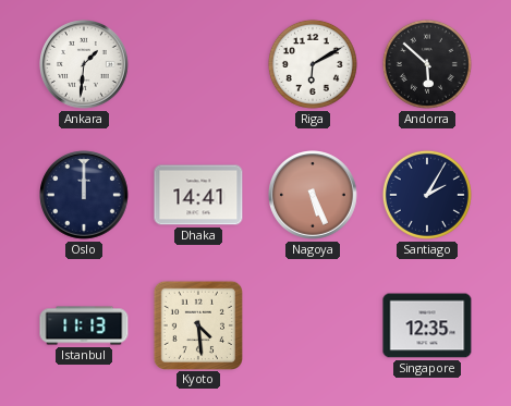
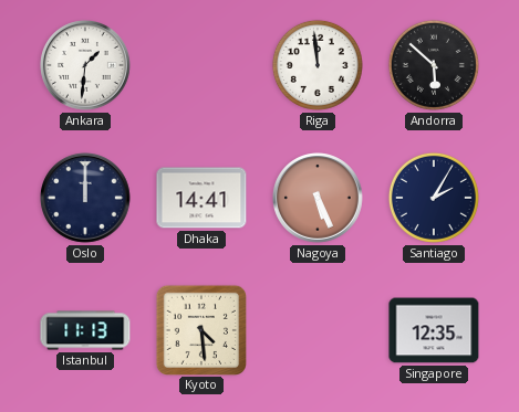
Riga: 6:10 -> 11:59 (318, 65)
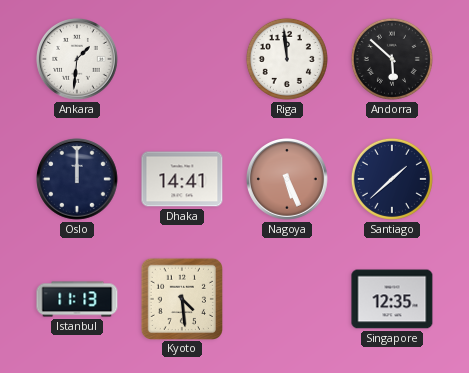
Santiago: 2:05 -> 1:38 (392, 179)
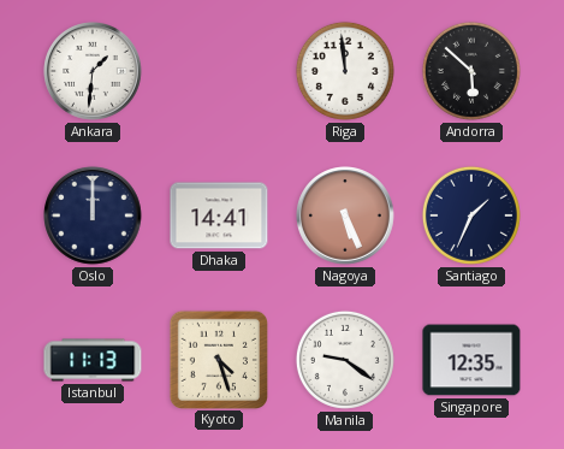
Santiago: 1:38 -> 1:34 (471, 215)
Kyoto: 4:29 -> 4:27 (218, 359)
Manila: none -> 9:21 (345, 360)
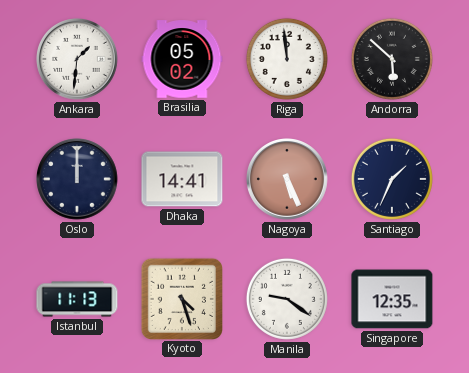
Brasilia: none -> 05:02 (182, 59)
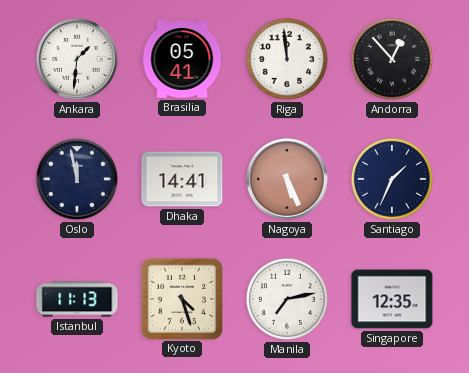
Brasilia: 05:02 -> 05:41 (182, 59)
Andorra: 5:52 -> 12:53 (392, 59)
Oslo: 12:00 -> 11:58 (78, 180)
Manila: 9:21 -> 7:13 (287, 299)
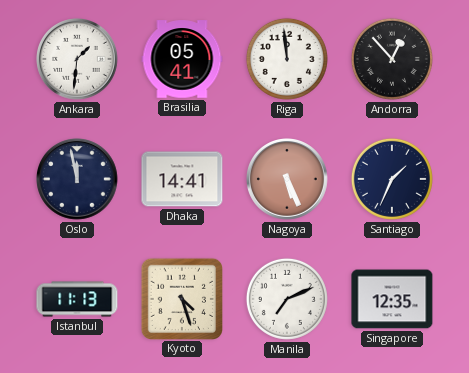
Manila: 7:13 -> 7:11 (287, 299)
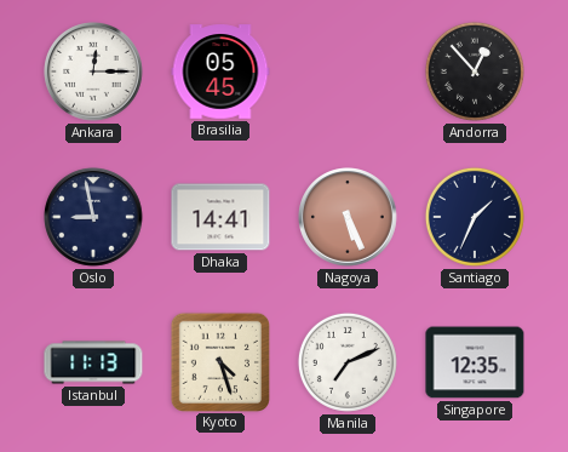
Ankara: 1:31 -> 12:15 (94, 73)
Brasilia: 05:41 -> 05:45 (220, 71)
Riga: 11:59 -> none (287, 59)
Oslo: 11:58 -> 8:58 (94, 218)
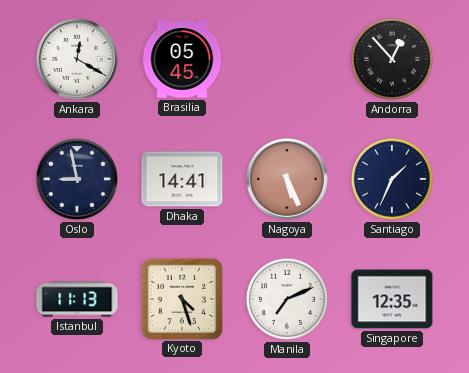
Ankara: 12:15 -> 12:20 (78, 60)
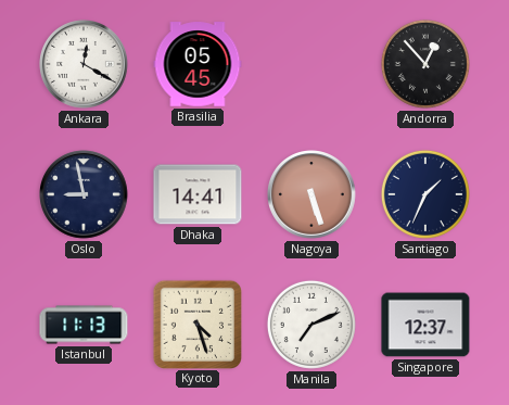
Nagoya: 5:26 -> 5:27 (313, 195)
Singapore: 12:35 -> 12:37 (425, 325)
